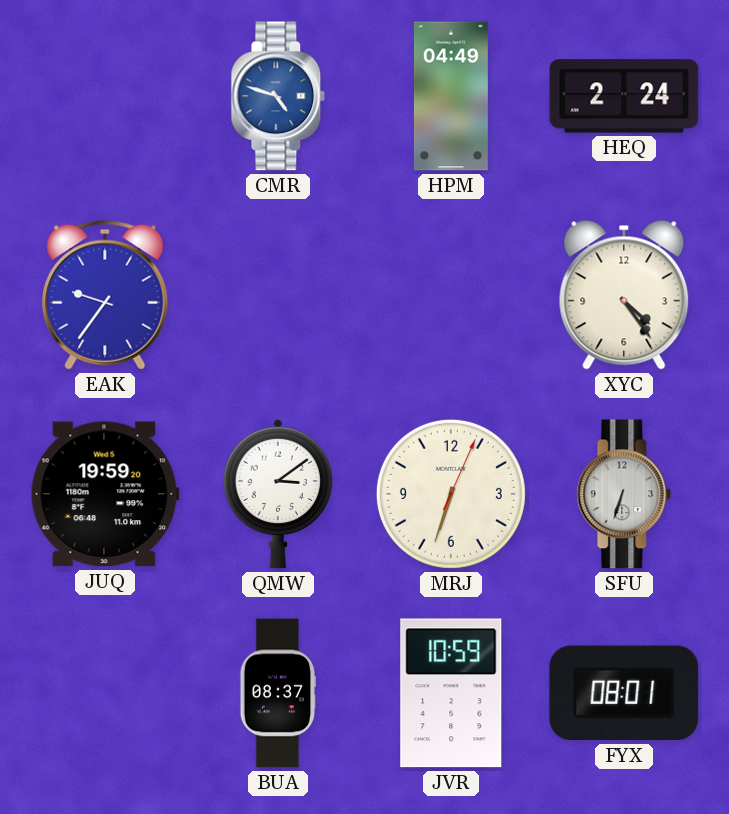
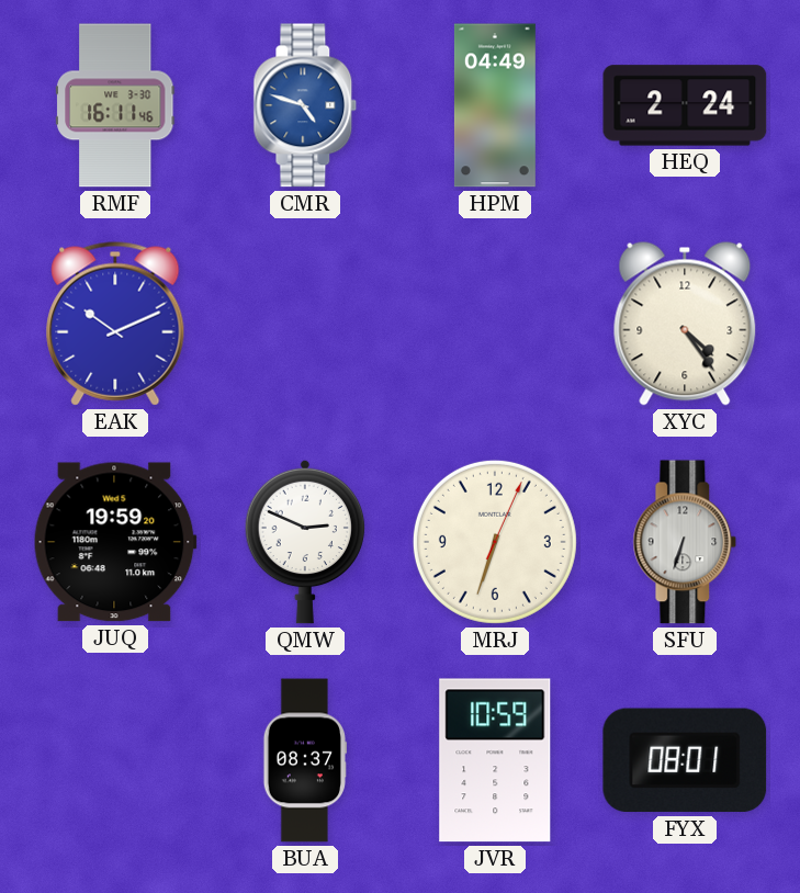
RMF: none -> 16:11 (115, 105)
EAK: 9:36 -> 10:11 (115, 324)
QMW: 3:09 -> 2:49 (305, 542)
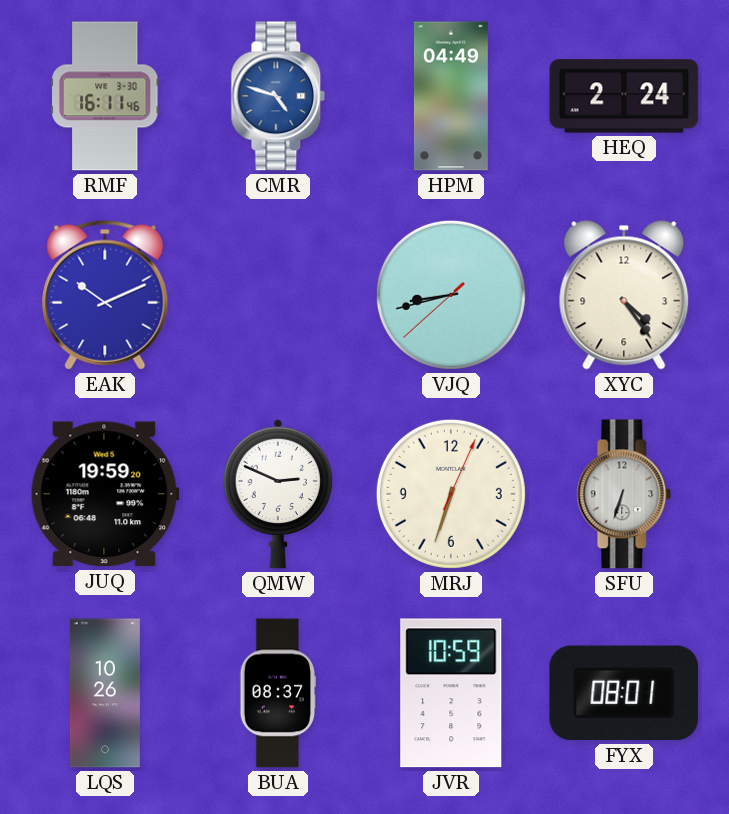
VJQ: none -> 8:42 (451, 295)
LQS: none -> 10:26 (105, 693)
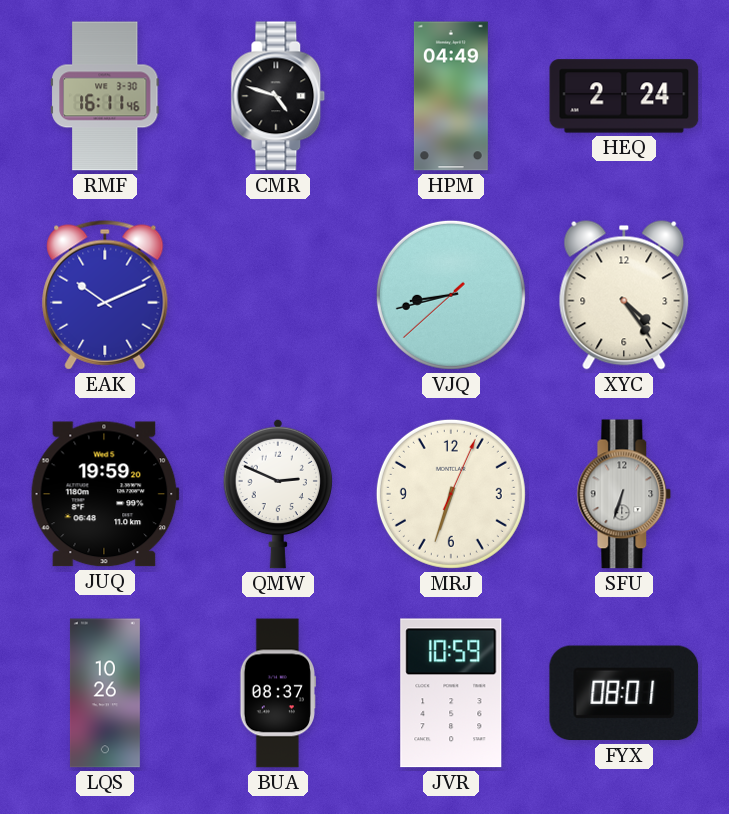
CMR dial: blue -> black (278, 96)
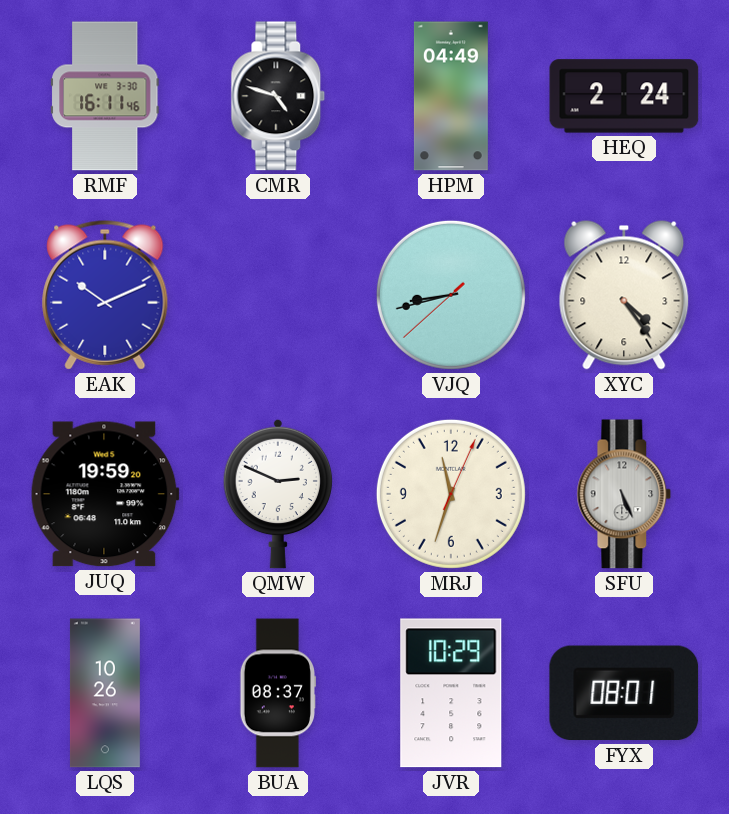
MRJ: 6:33 -> 11:33 (451, 494)
SFU: 6:33 -> 5:26 (624, 494)
JVR: 10:59 -> 10:29 (451, 693)
